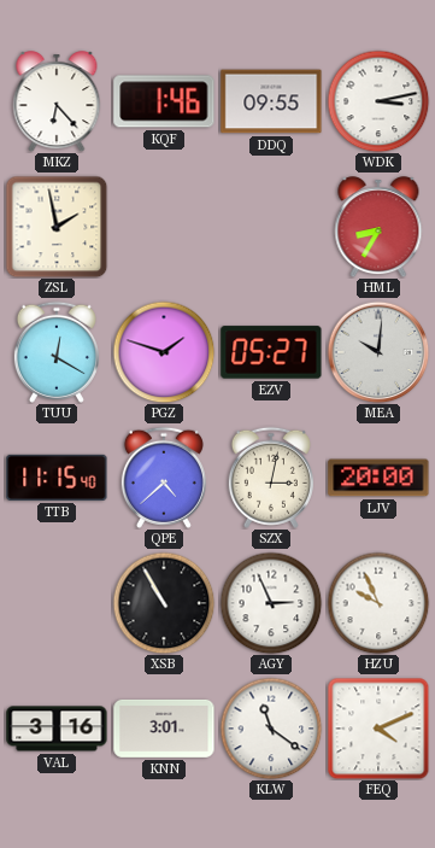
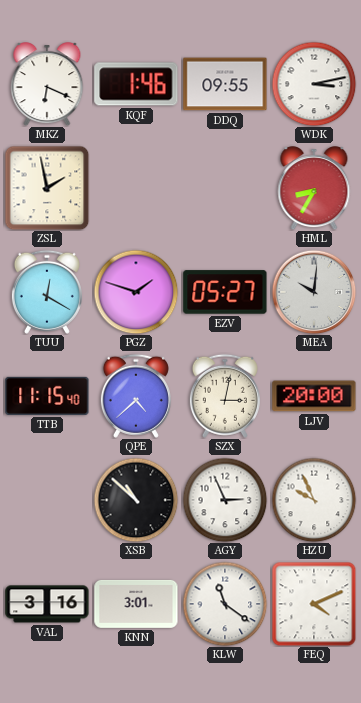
MKZ: 6:23 -> 6:19 (47, 84)
XSB: 10:55 -> 10:52 (136, 500)
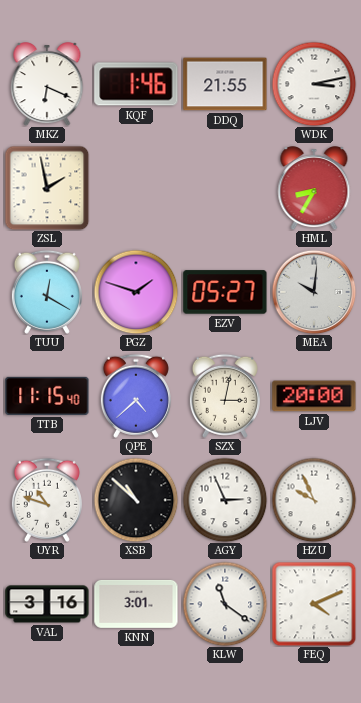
DDQ: 09:55 -> 21:55 (225, 84)
UYR: none -> 10:48 (47, 500)
